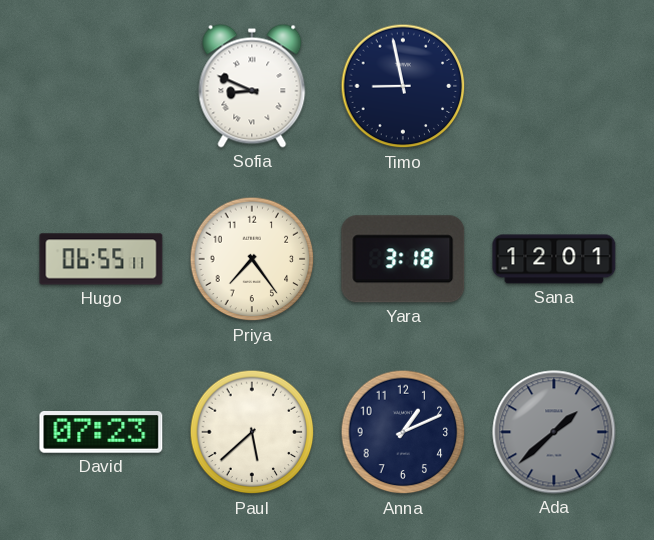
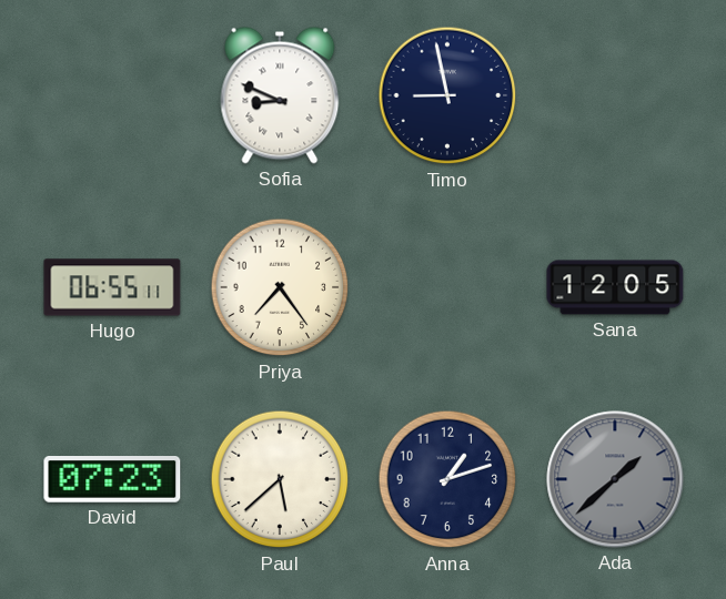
Yara: 3:18 -> none (403, 259)
Sana: 12:01 -> 12:05 (615, 287)
Anna: 1:11 -> 1:12 (447, 479)
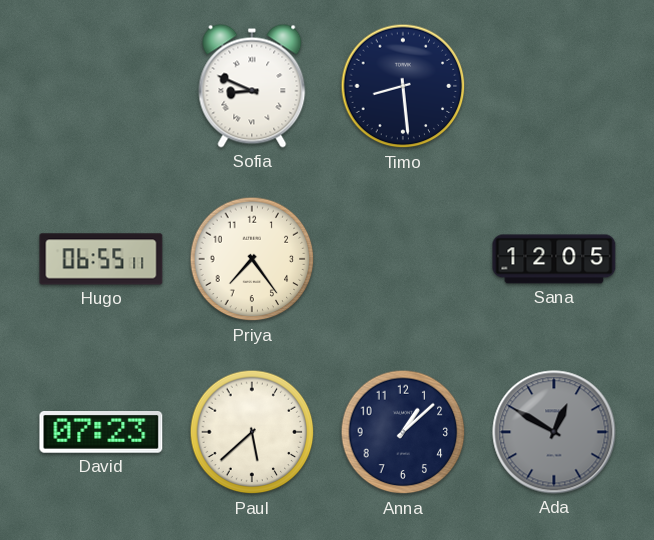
Timo: 8:58 -> 8:29 (403, 86)
Anna: 1:12 -> 1:08 (403, 432)
Ada: 1:38 -> 12:50 (554, 432)
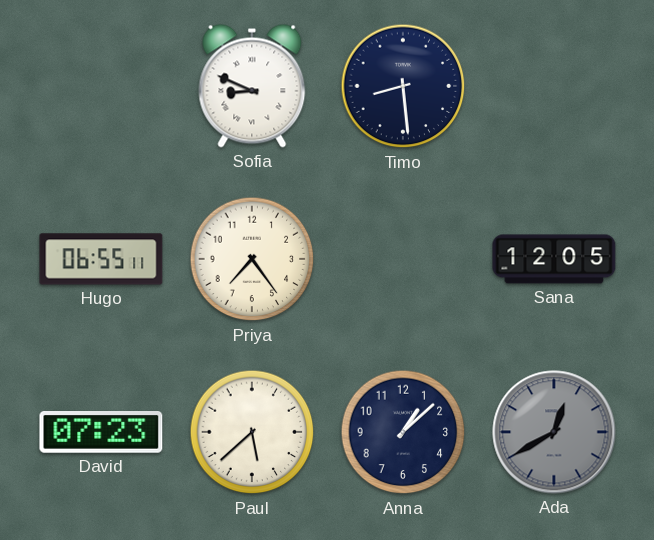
Ada: 12:50 -> 12:40 (554, 432)
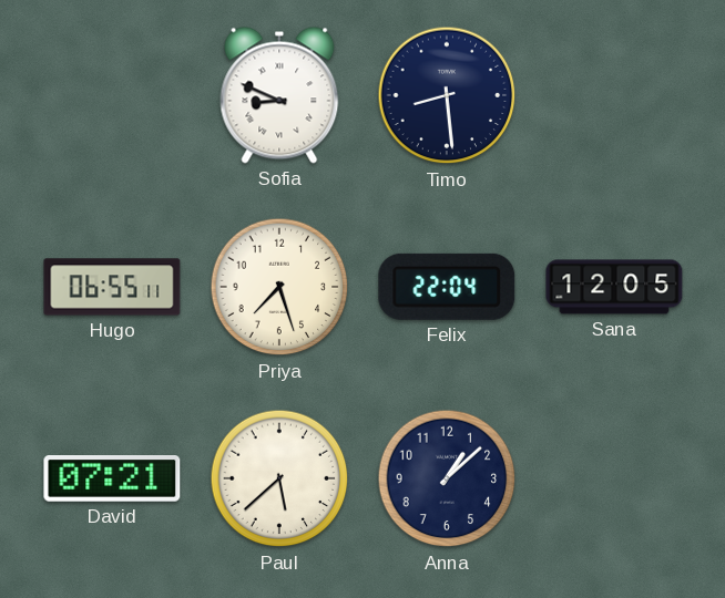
Priya: 7:24 -> 7:27 (279, 287)
Felix: none -> 22:04 (447, 287)
David: 07:23 -> 07:21 (112, 480)
Ada: 12:40 -> none (554, 432)
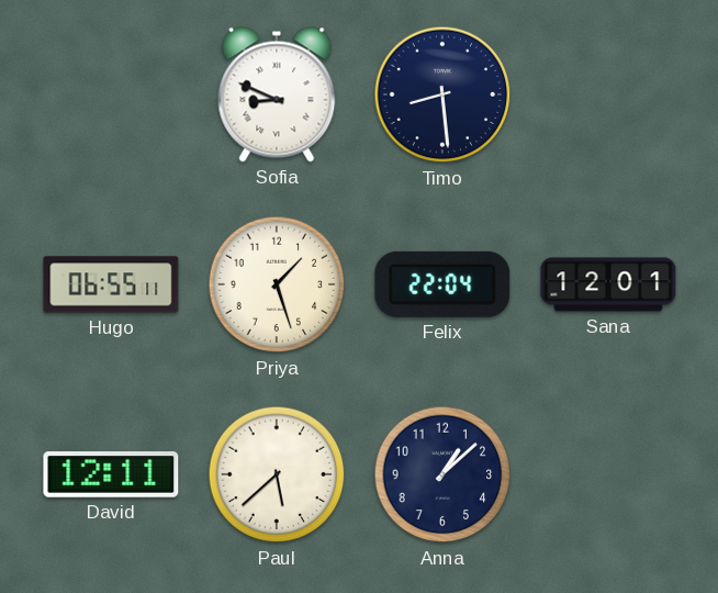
Priya: 7:27 -> 1:27 (277, 284)
Sana: 12:05 -> 12:01 (608, 284)
David: 07:21 -> 12:11 (111, 475)
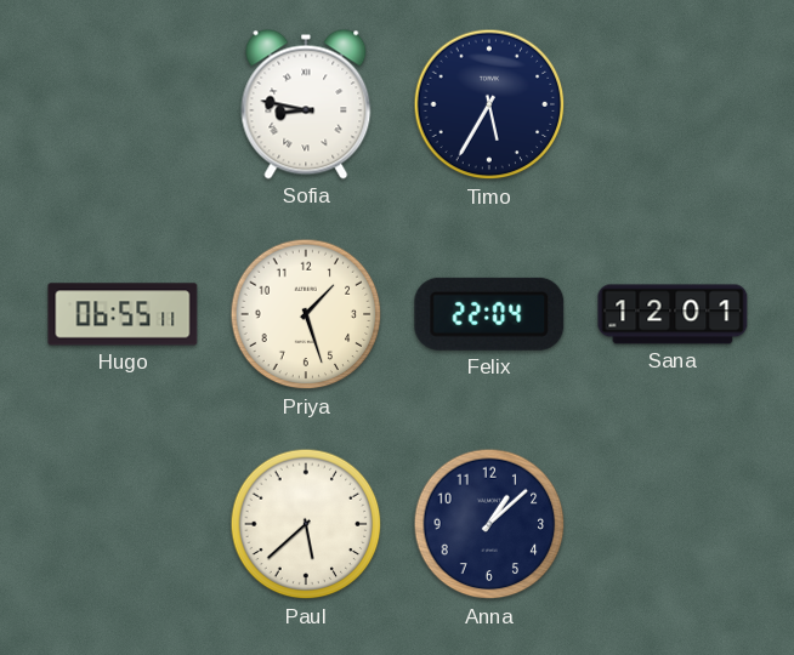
Sofia: 8:49 -> 8:47 (306, 104)
Timo: 8:29 -> 5:35 (489, 104)
David: 12:11 -> none (111, 475)
